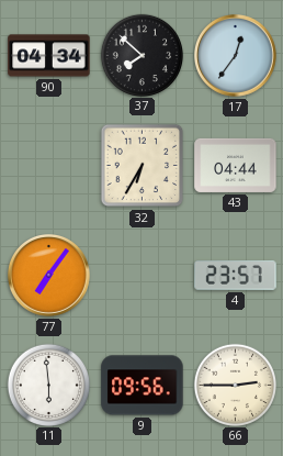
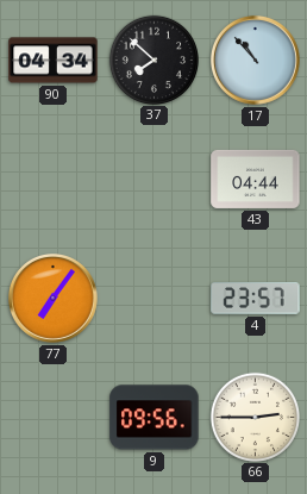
17: 12:36 -> 10:53 (256, 61)
32: 6:35 -> none (143, 166)
11: 5:59 -> none (48, 385)
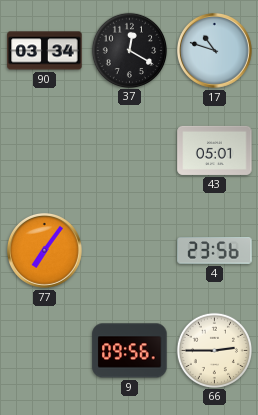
90: 04:34 -> 03:34 (45, 51)
37: 7:52 -> 12:20 (129, 50)
17: 10:53 -> 10:48 (215, 51)
43: 04:44 -> 05:01 (215, 150)
4: 23:57 -> 23:56 (215, 251)
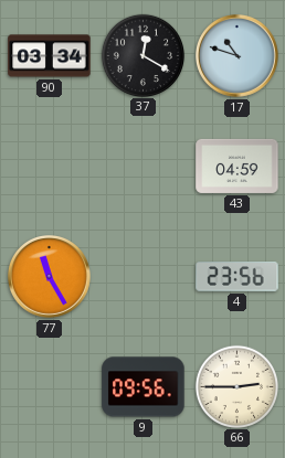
43: 05:01 -> 04:59 (237, 166)
77: 7:06 -> 11:25 (50, 277)
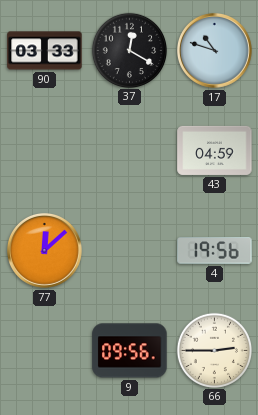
90: 03:34 -> 03:33 (45, 51)
77: 11:25 -> 12:08 (45, 251)
4: 23:56 -> 19:56 (215, 251)
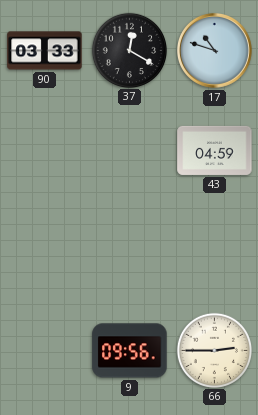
77: 12:08 -> none (45, 251)
4: 19:56 -> none (215, 251)
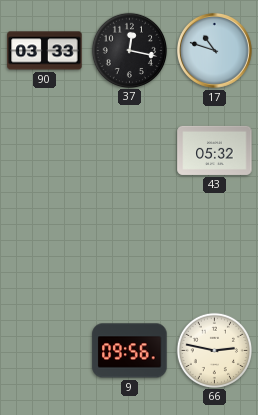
37: 12:20 -> 12:17 (129, 50)
43: 04:59 -> 05:32 (215, 150)
66: 2:45 -> 2:47 (214, 350)
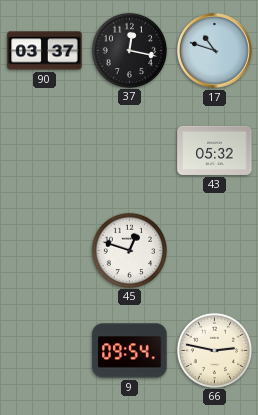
90: 03:33 -> 03:37 (45, 51)
45: none -> 12:48 (129, 250)
9: 09:56 -> 09:54 (130, 351)
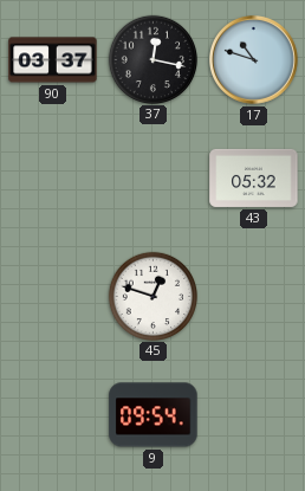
66: 2:47 -> none (214, 350)
